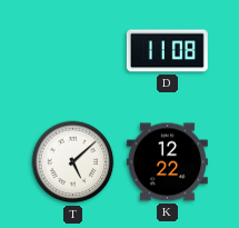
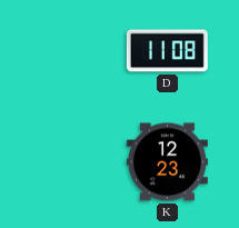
T: 5:08 -> none (73, 162)
K: 12:22 -> 12:23 (167, 162)
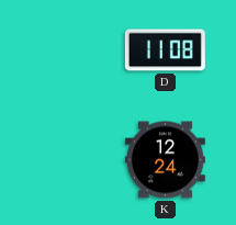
K: 12:23 -> 12:24 (165, 160)
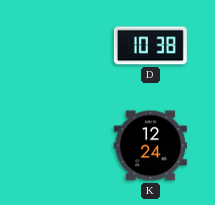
D: 11:08 -> 10:38 (150, 46)
